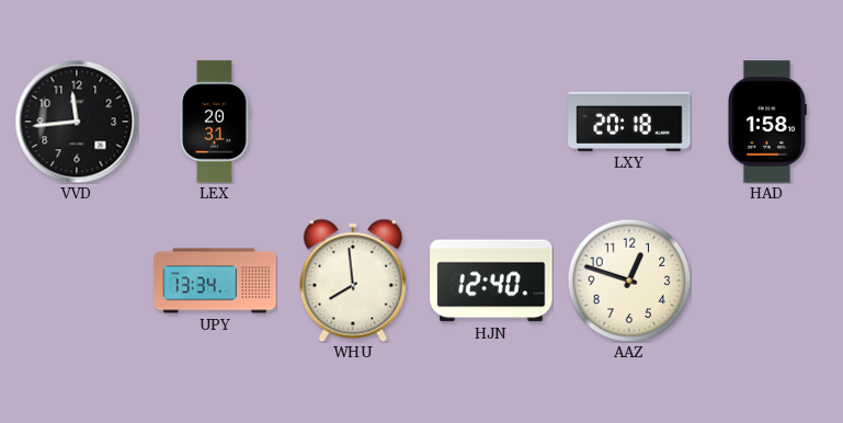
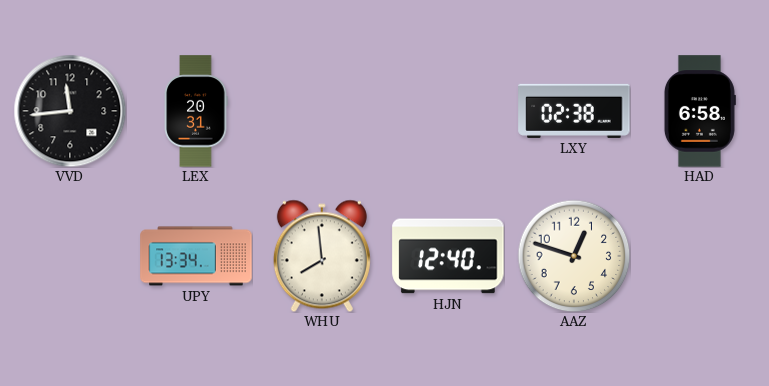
LXY: 20:18 -> 02:38 (574, 111)
HAD: 1:58 -> 6:58 (699, 111)
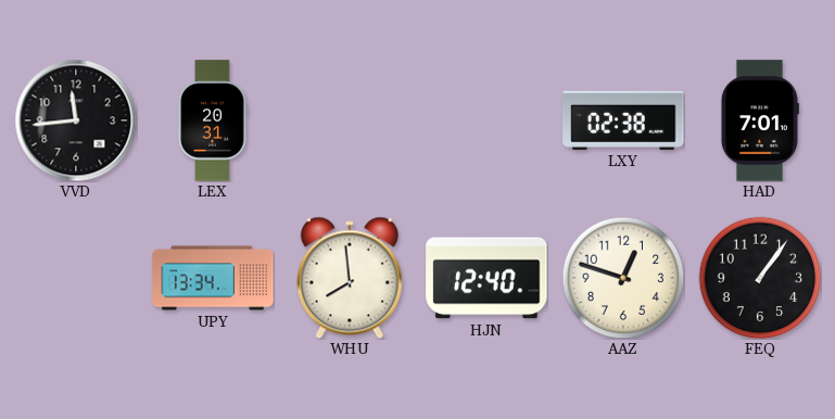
HAD: 6:58 -> 7:01 (759, 120)
FEQ: none -> 1:06 (760, 278)
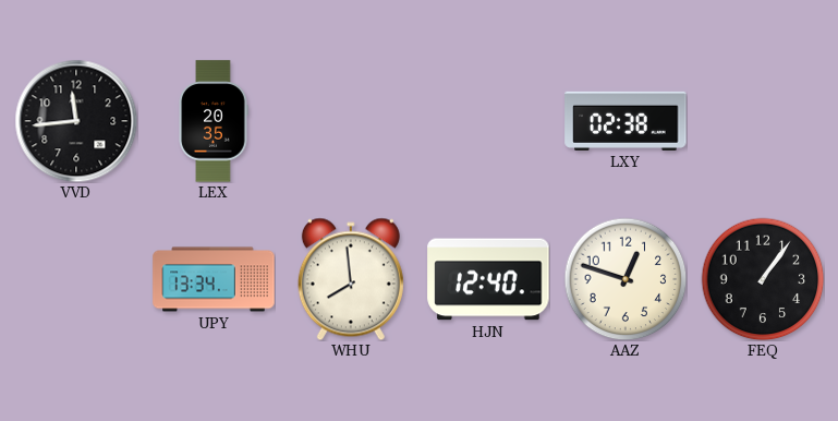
LEX: 20:31 -> 20:35 (214, 121)
HAD: 7:01 -> none (759, 120)
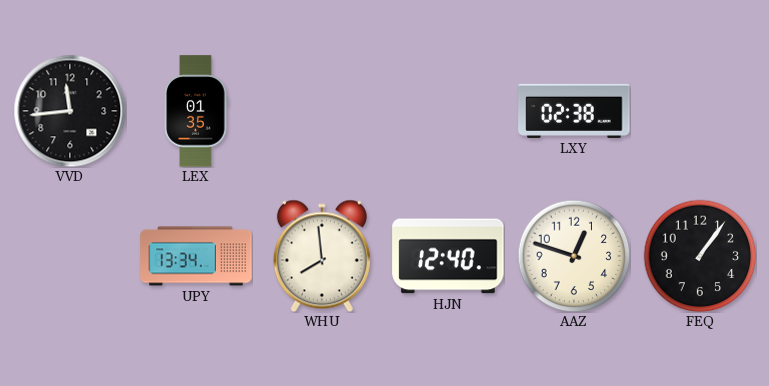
LEX: 20:35 -> 01:35 (196, 111)
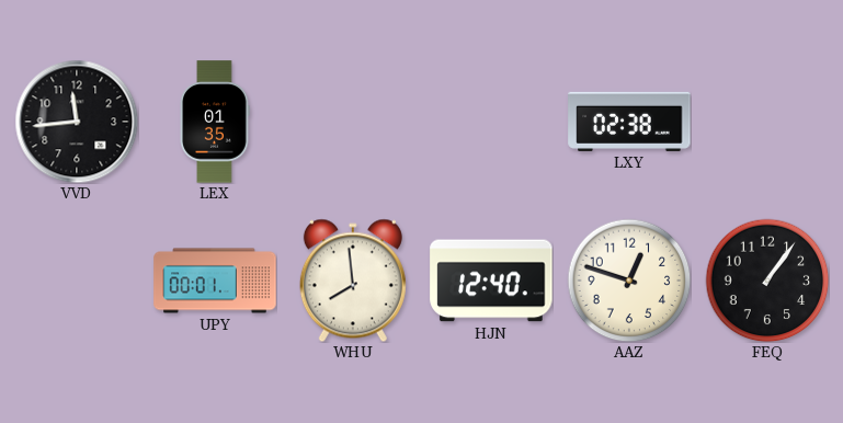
UPY: 13:34 -> 00:01 (215, 281)
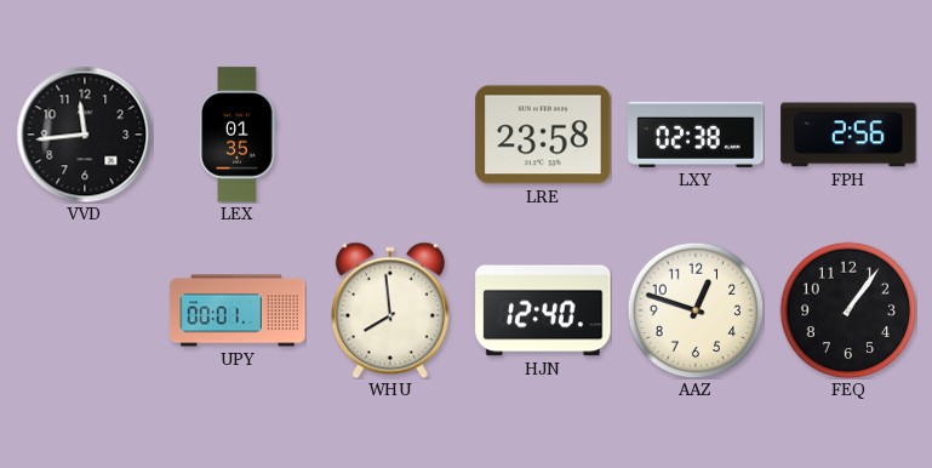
LRE: none -> 23:58 (543, 135)
FPH: none -> 2:56 (848, 135)
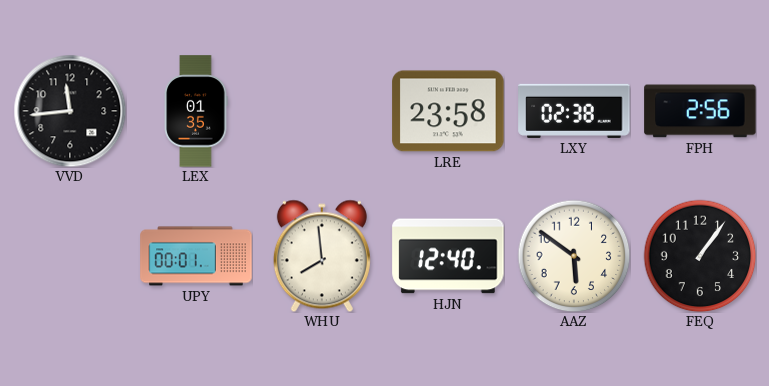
AAZ: 12:48 -> 5:51 (574, 256)
